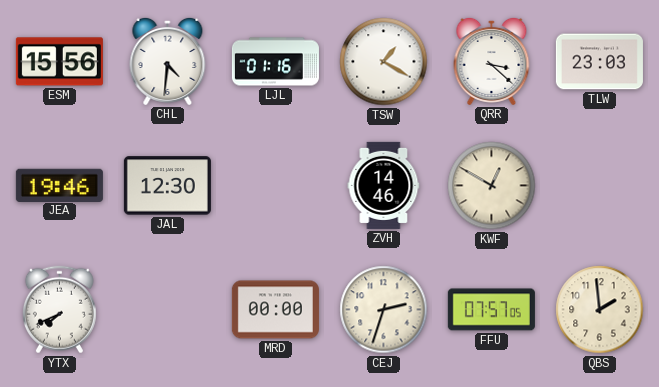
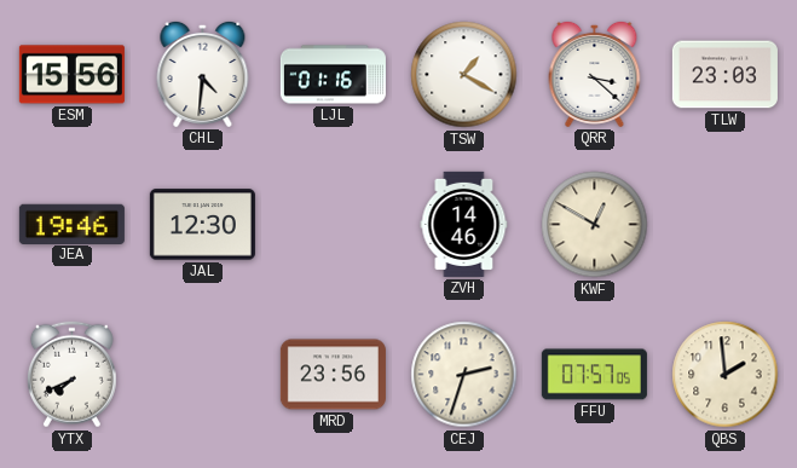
MRD: 00:00 -> 23:56 (333, 375)
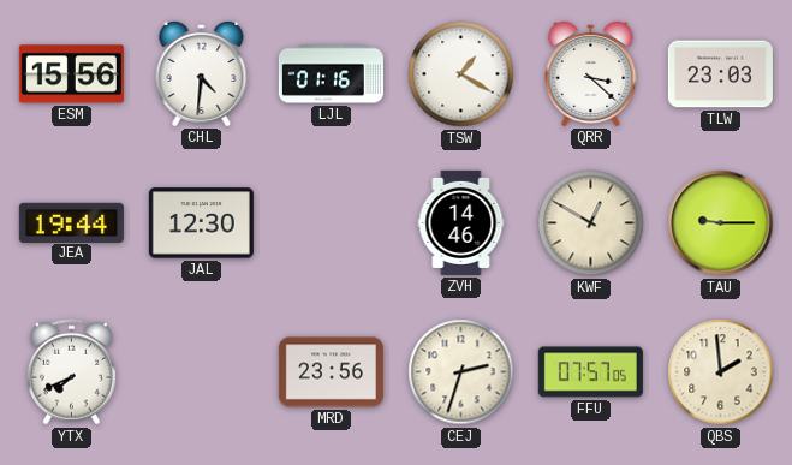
JEA: 19:46 -> 19:44 (71, 222)
TAU: none -> 9:15 (721, 223)
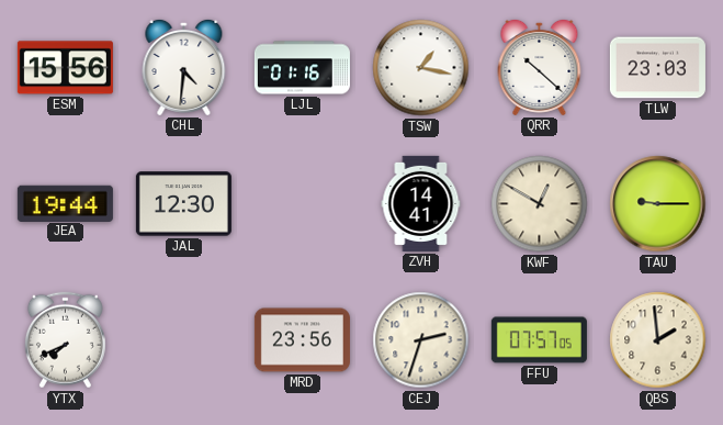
TSW: 1:20 -> 1:17 (421, 68)
QRR: 3:22 -> 10:22 (540, 67)
ZVH: 14:46 -> 14:41 (421, 203)
